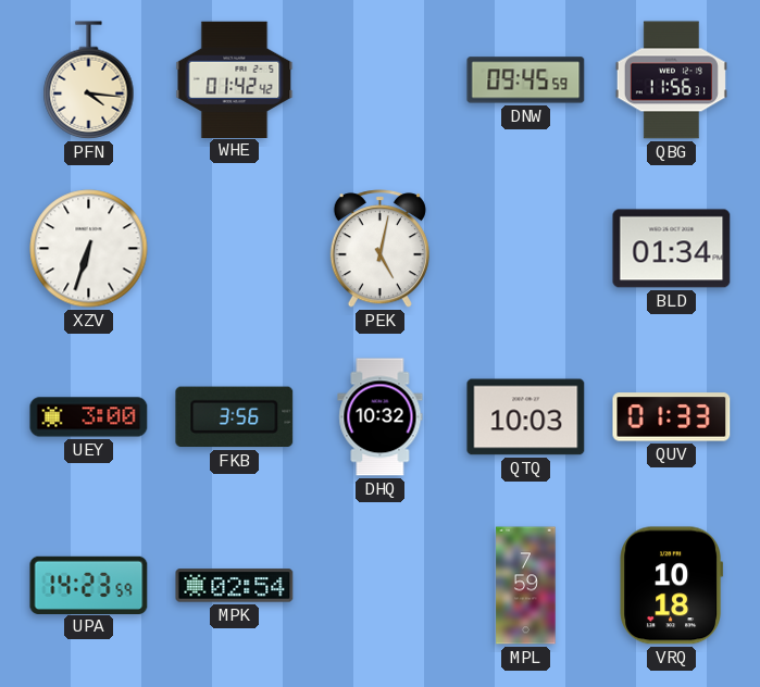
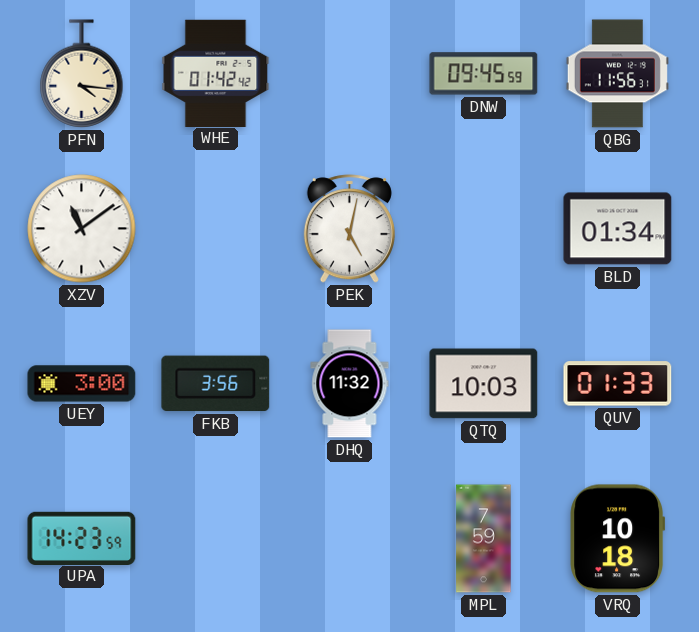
XZV: 6:33 -> 11:09 (82, 229)
DHQ: 10:32 -> 11:32 (350, 384)
MPK: 02:54 -> none (235, 586)
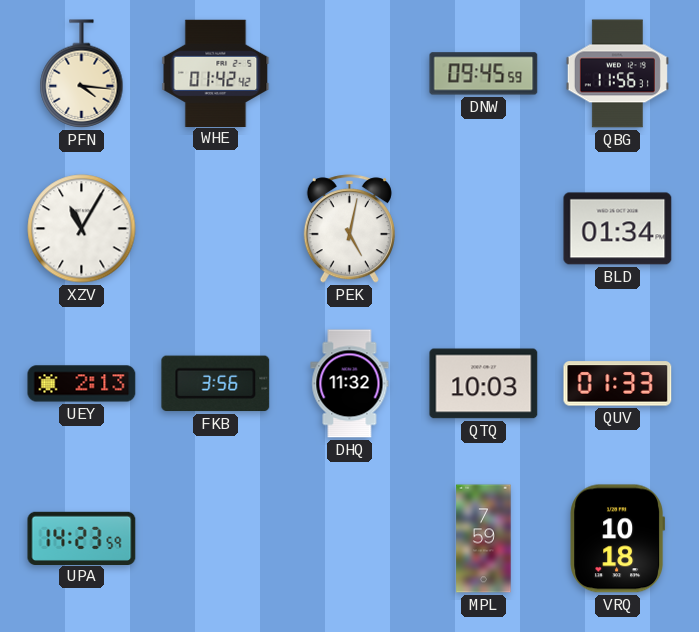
XZV: 11:09 -> 11:05 (82, 229)
UEY: 3:00 -> 2:13 (82, 384)
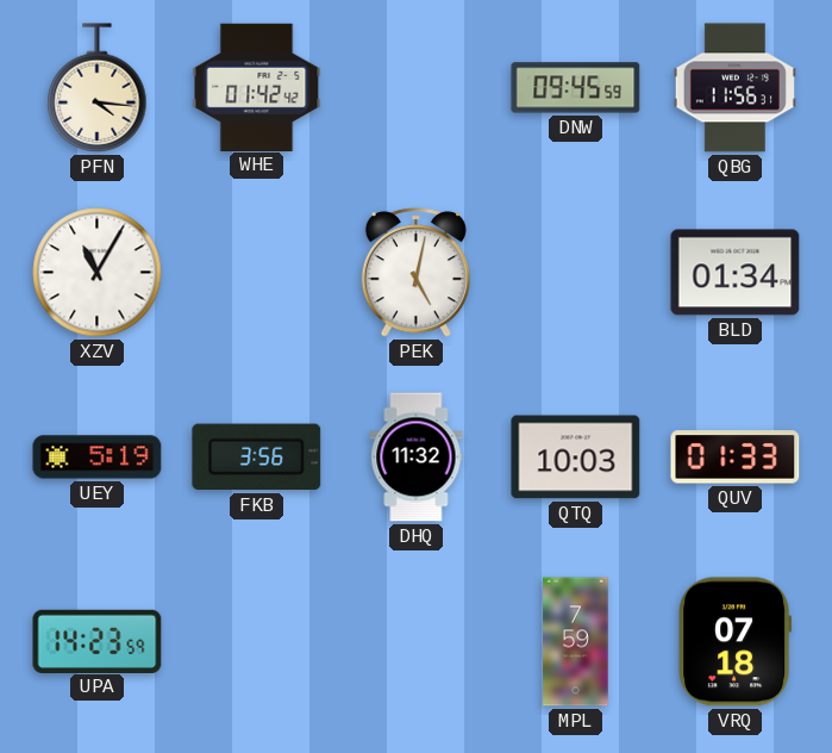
UEY: 2:13 -> 5:19 (98, 458)
VRQ: 10:18 -> 07:18 (736, 642)
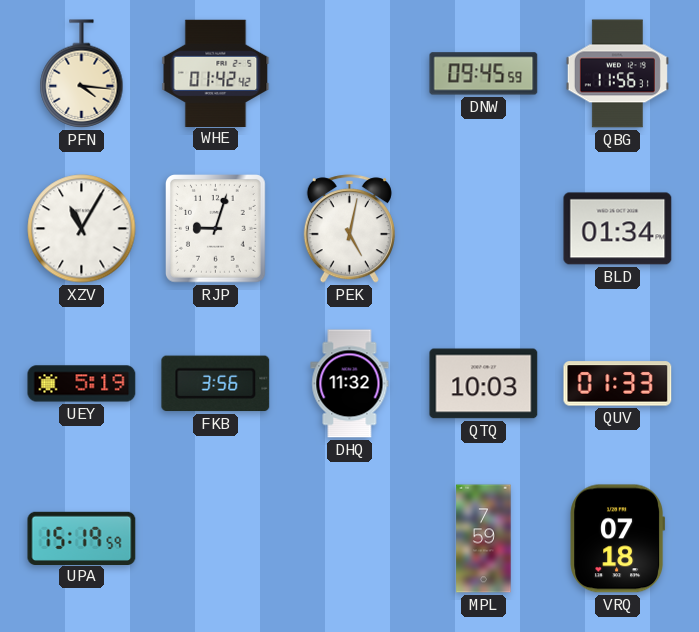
RJP: none -> 9:03 (216, 229)
UPA: 14:23 -> 15:19 (82, 538)
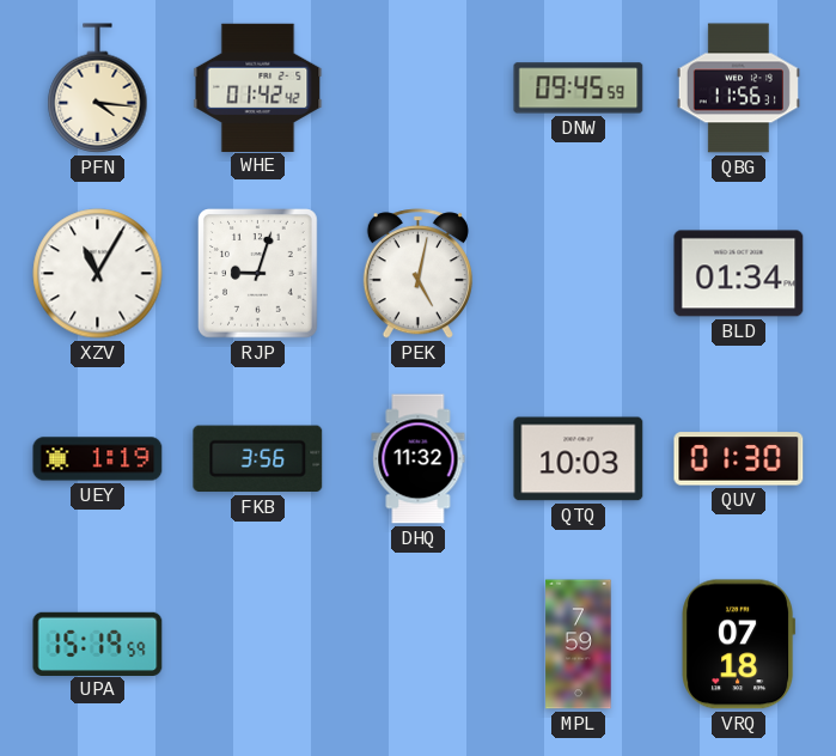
UEY: 5:19 -> 1:19 (98, 459)
QUV: 01:33 -> 01:30 (739, 459)
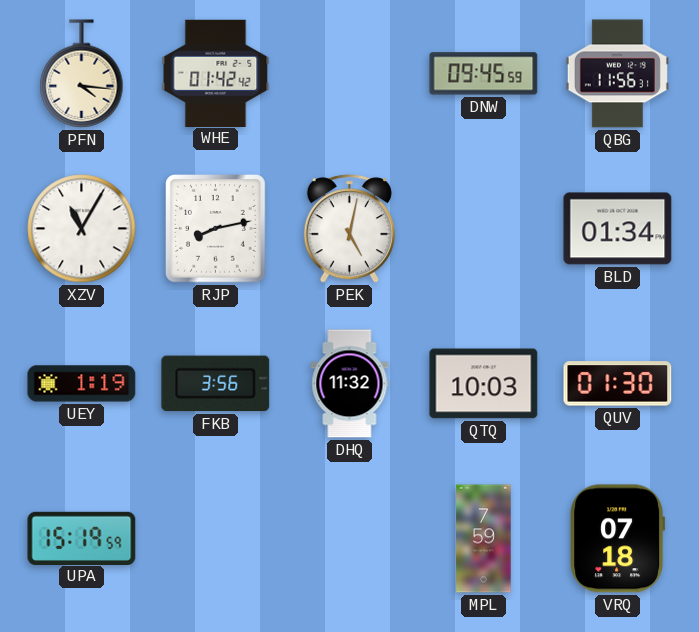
RJP: 9:03 -> 8:13 (216, 229)
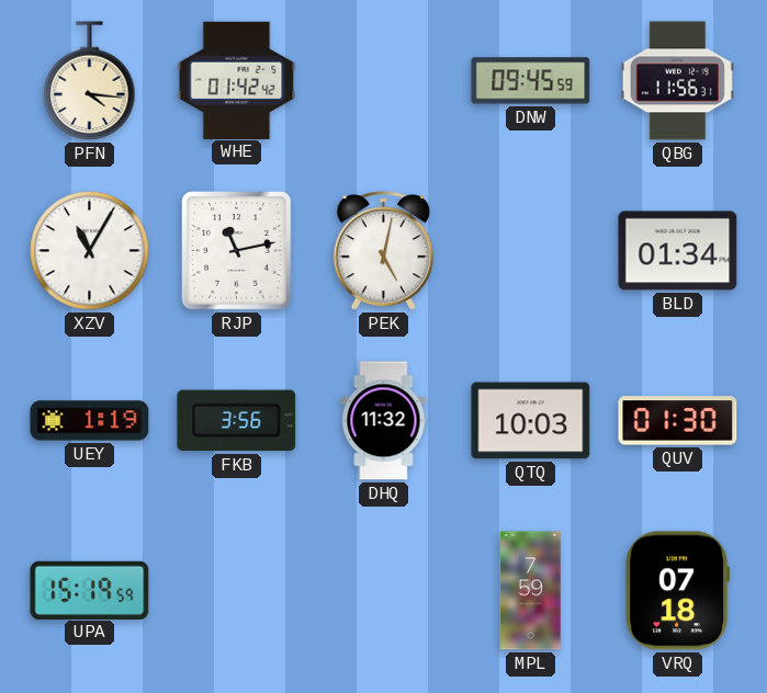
RJP: 8:13 -> 11:13 (237, 251)
